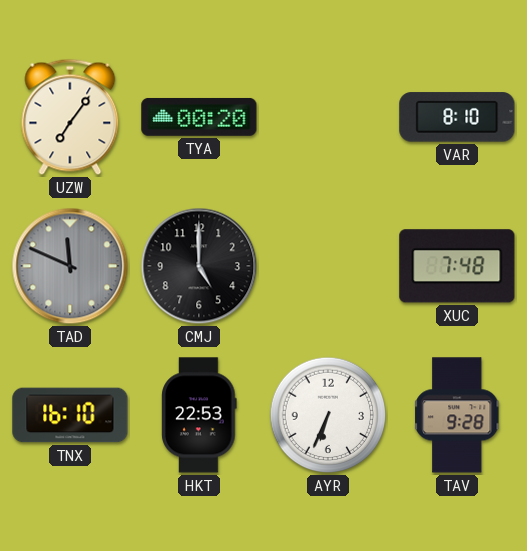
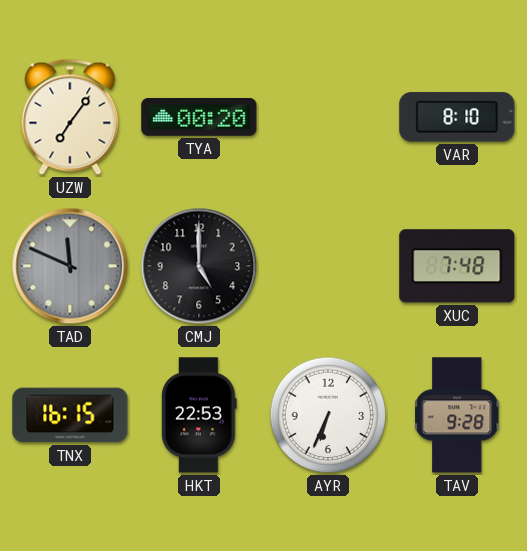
TNX: 16:10 -> 16:15 (70, 415)
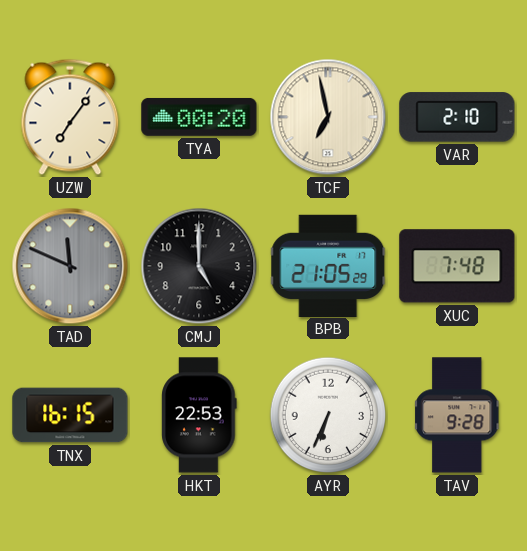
TCF: none -> 6:58 (328, 117)
VAR: 8:10 -> 2:10 (457, 117)
BPB: none -> 21:05 (329, 265)
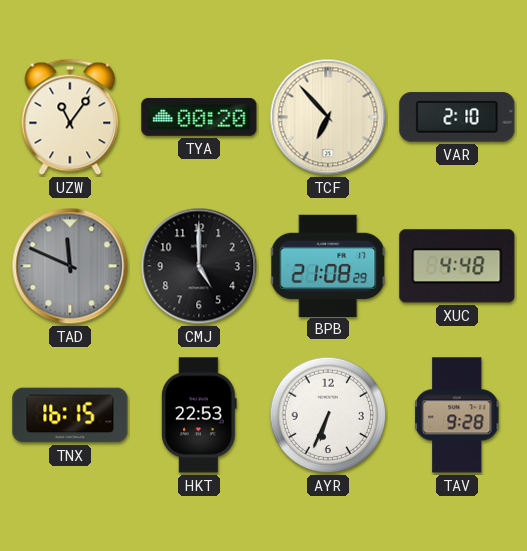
UZW: 7:06 -> 11:06 (70, 117)
TCF: 6:58 -> 6:53 (328, 117)
BPB: 21:05 -> 21:08 (329, 265)
XUC: 7:48 -> 4:48 (457, 266)
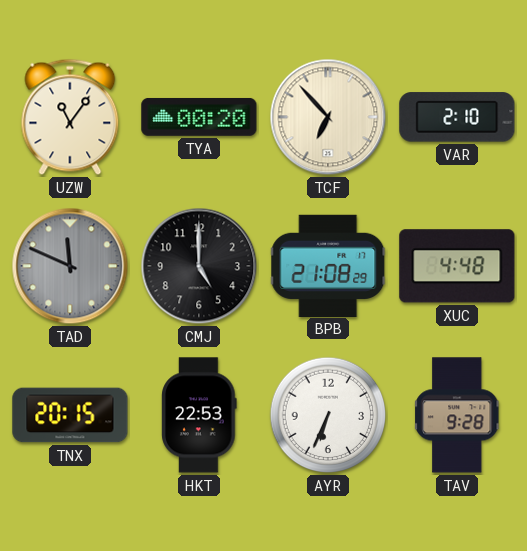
TNX: 16:15 -> 20:15 (70, 415)
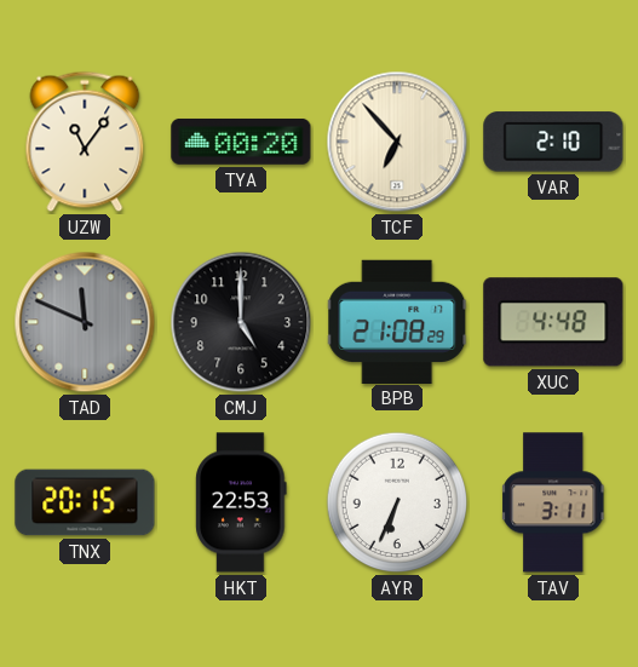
TAV: 9:28 -> 3:11 (554, 502)
